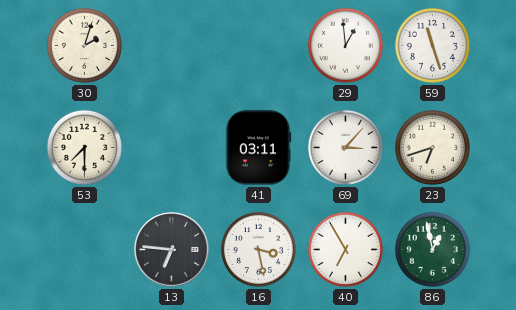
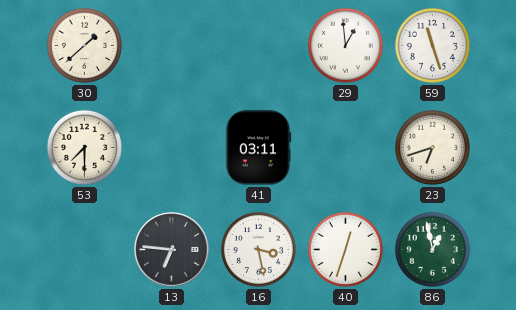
30: 2:03 -> 1:38 (84, 45)
69: 3:07 -> none (345, 147)
40: 6:55 -> 12:33 (345, 249)
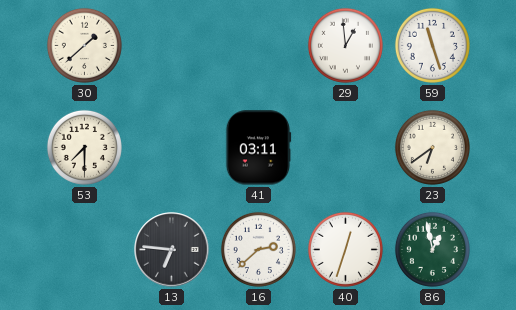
23: 6:42 -> 6:39 (432, 147)
16: 3:28 -> 2:38 (258, 249)
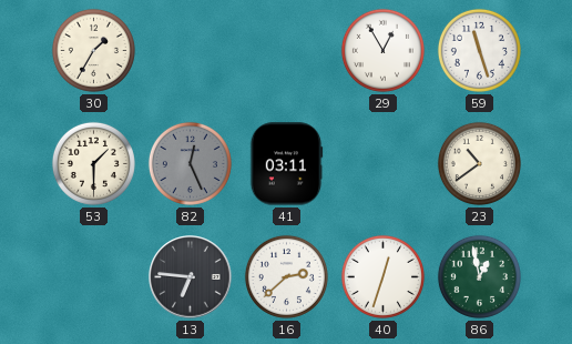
30: 1:38 -> 1:35 (93, 50)
29: 12:59 -> 12:55 (382, 50)
53: 7:30 -> 1:30 (93, 163)
82: none -> 12:26 (190, 163)
23: 6:39 -> 10:39 (479, 163)
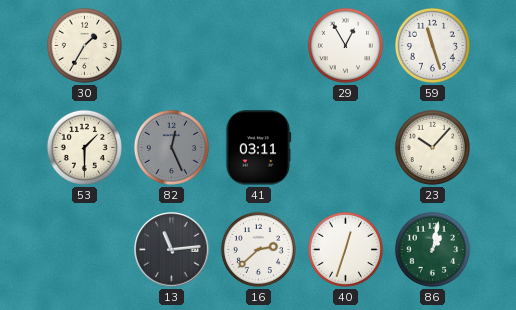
23: 10:39 -> 10:07 (432, 147)
13: 6:46 -> 11:14 (172, 250)
86: 12:58 -> 1:02 (432, 249)
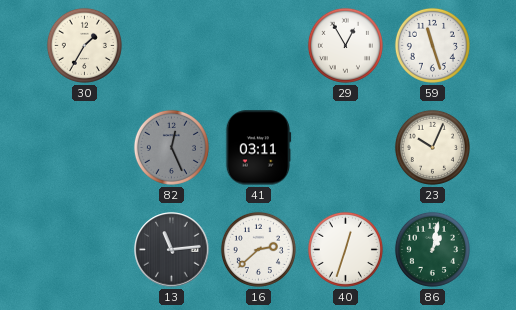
53: 1:30 -> none (84, 147)
23: 10:07 -> 10:04 (432, 147)
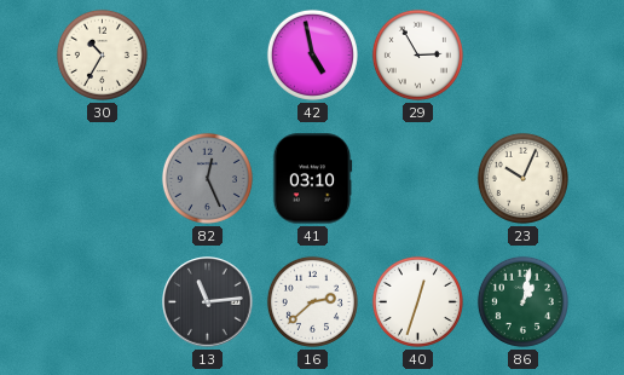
30: 1:35 -> 10:35 (102, 54)
42: none -> 4:58 (312, 54)
29: 12:55 -> 2:55 (417, 54)
59: 11:27 -> none (432, 45)
41: 03:11 -> 03:10 (312, 179)
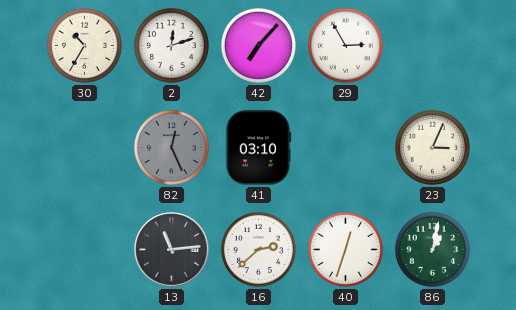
2: none -> 12:12 (171, 45)
42: 4:58 -> 7:07 (258, 45)
23: 10:04 -> 3:04 (432, 147)
